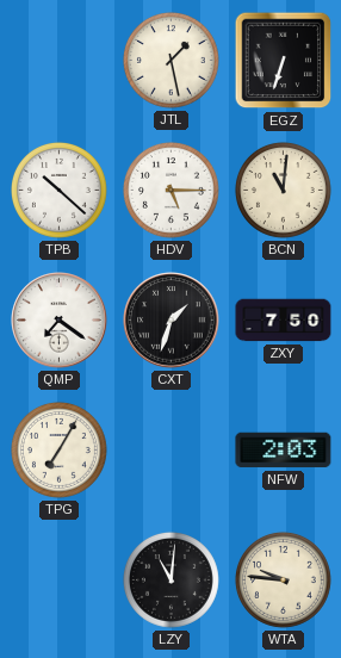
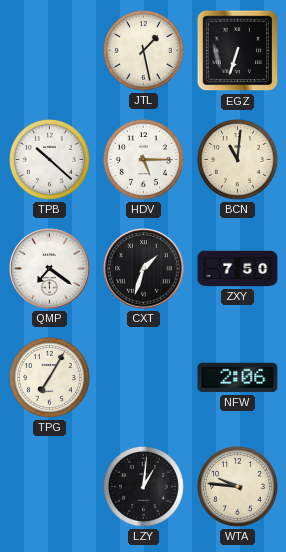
NFW: 2:03 -> 2:06 (238, 378)
LZY: 11:01 -> 1:01 (143, 486)
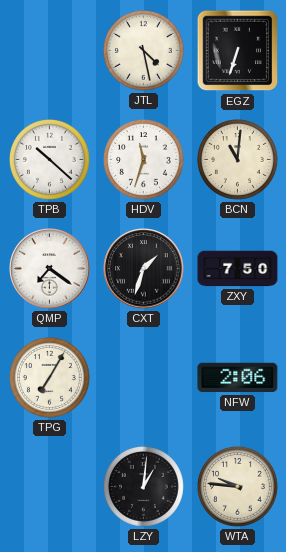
JTL: 1:28 -> 4:28 (143, 50)
HDV: 5:15 -> 11:33 (143, 159)
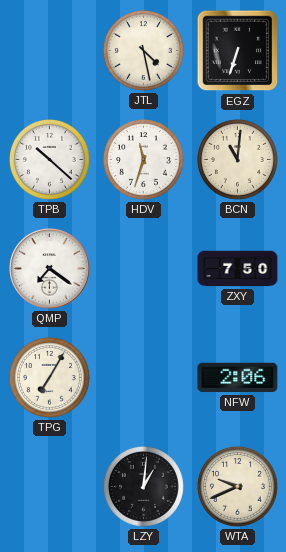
CXT: 1:33 -> none (144, 269)
WTA: 9:46 -> 9:41 (237, 486)
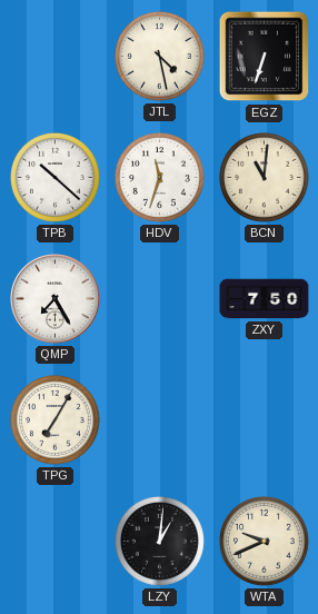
QMP: 7:21 -> 7:25 (56, 299)
NFW: 2:06 -> none (238, 378)
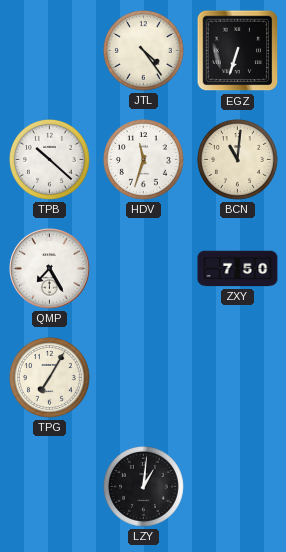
JTL: 4:28 -> 4:24 (143, 50)
WTA: 9:41 -> none (264, 541)
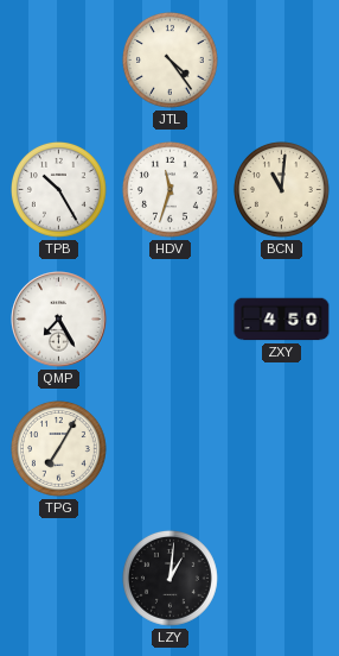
EGZ: 6:33 -> none (238, 51)
TPB: 10:22 -> 10:25 (58, 189)
ZXY: 7:50 -> 4:50 (282, 320)
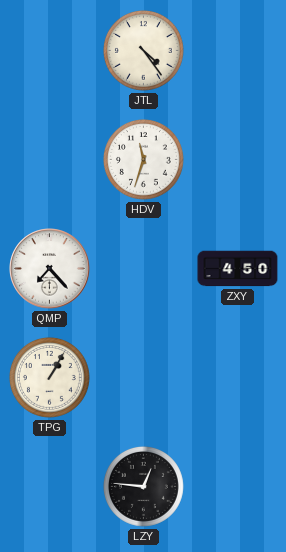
TPB: 10:25 -> none (58, 189)
BCN: 11:01 -> none (281, 189)
QMP: 7:25 -> 7:23 (50, 269)
TPG: 7:05 -> 1:05 (49, 377)
LZY: 1:01 -> 12:46 (143, 486)
